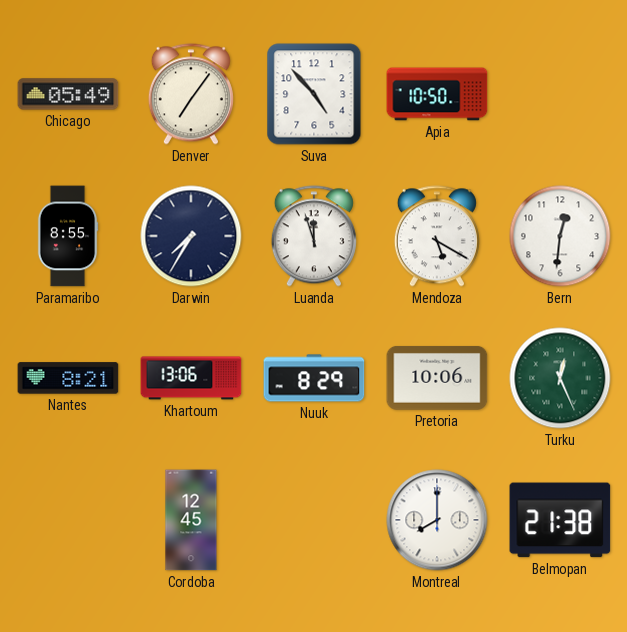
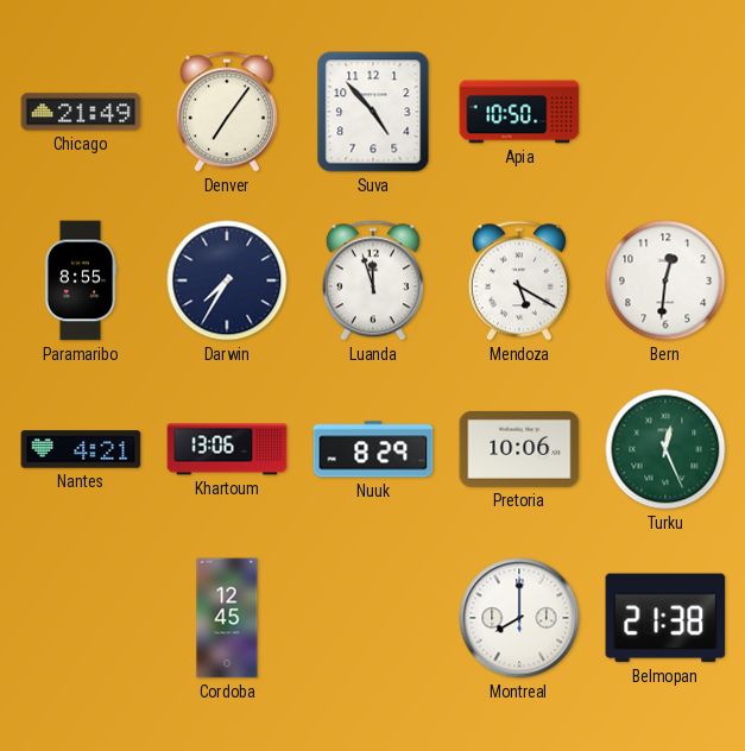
Chicago: 05:49 -> 21:49 (81, 112)
Nantes: 8:21 -> 4:21 (81, 449)
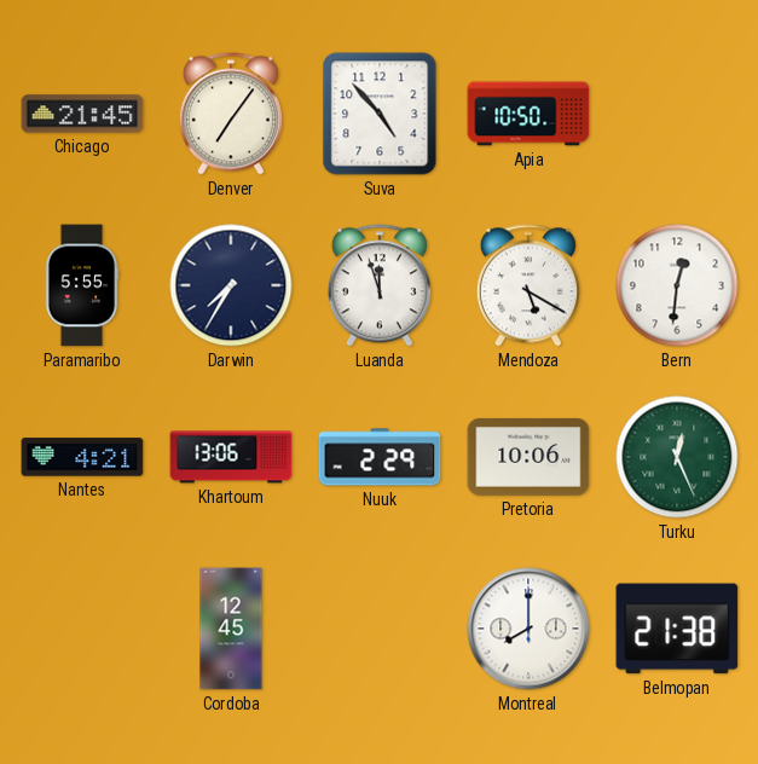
Chicago: 21:49 -> 21:45 (82, 114)
Paramaribo: 8:55 -> 5:55 (82, 285)
Nuuk: 8:29 -> 2:29 (380, 457)
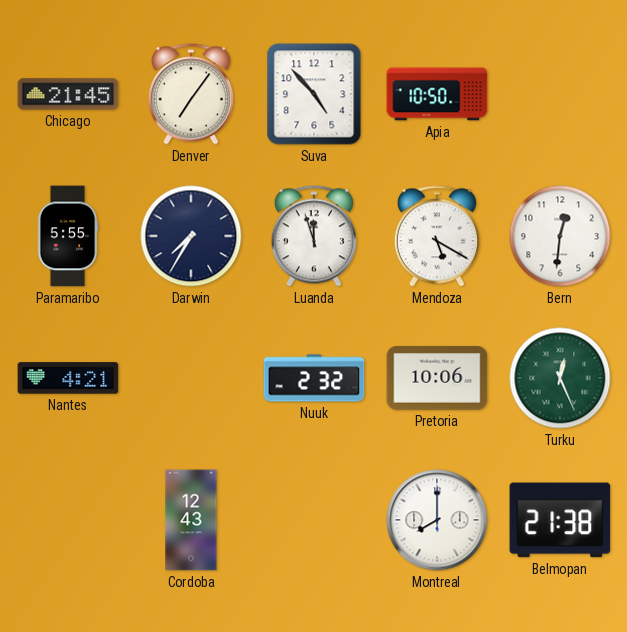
Khartoum: 13:06 -> none (231, 457)
Nuuk: 2:29 -> 2:32 (314, 378)
Cordoba: 12:45 -> 12:43 (191, 520)
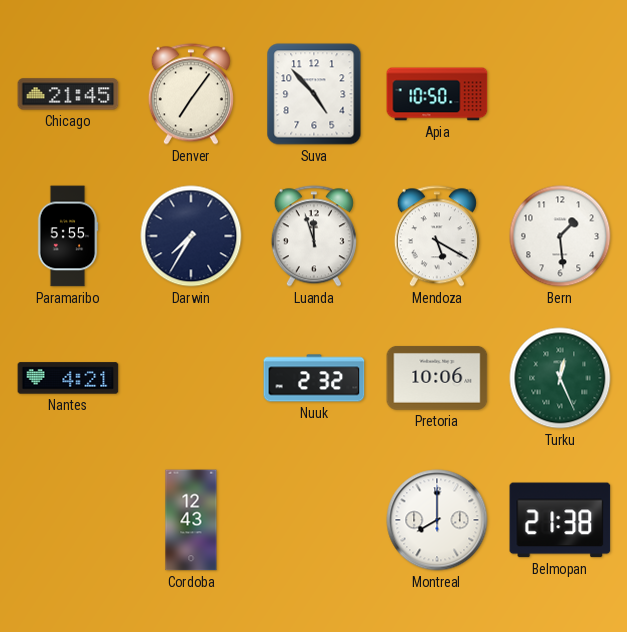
Bern: 12:31 -> 1:29 (560, 236)
